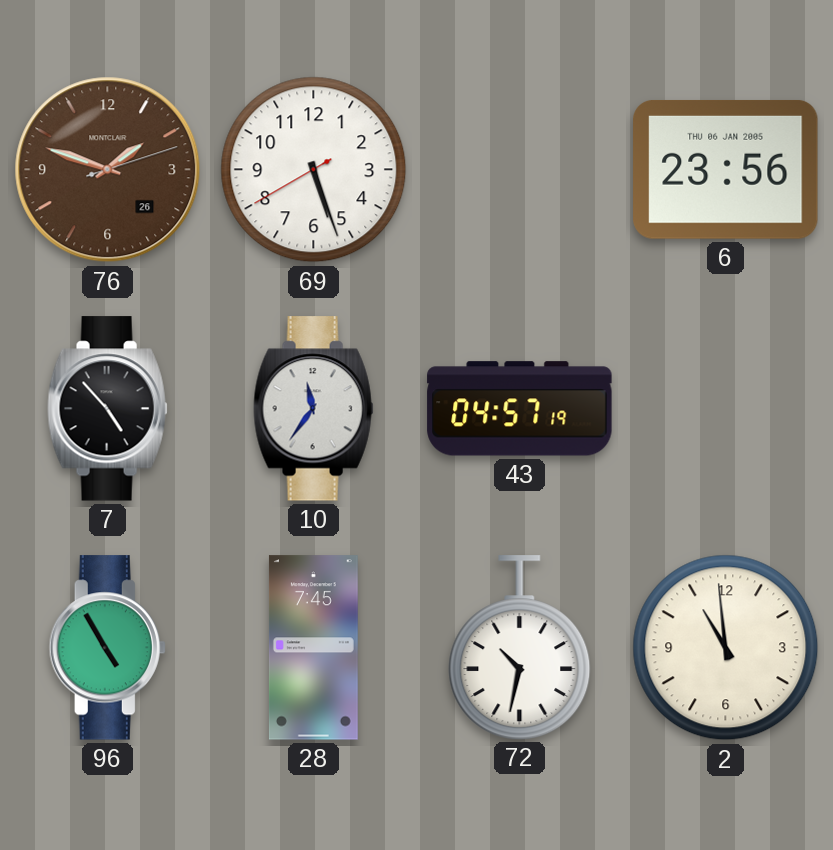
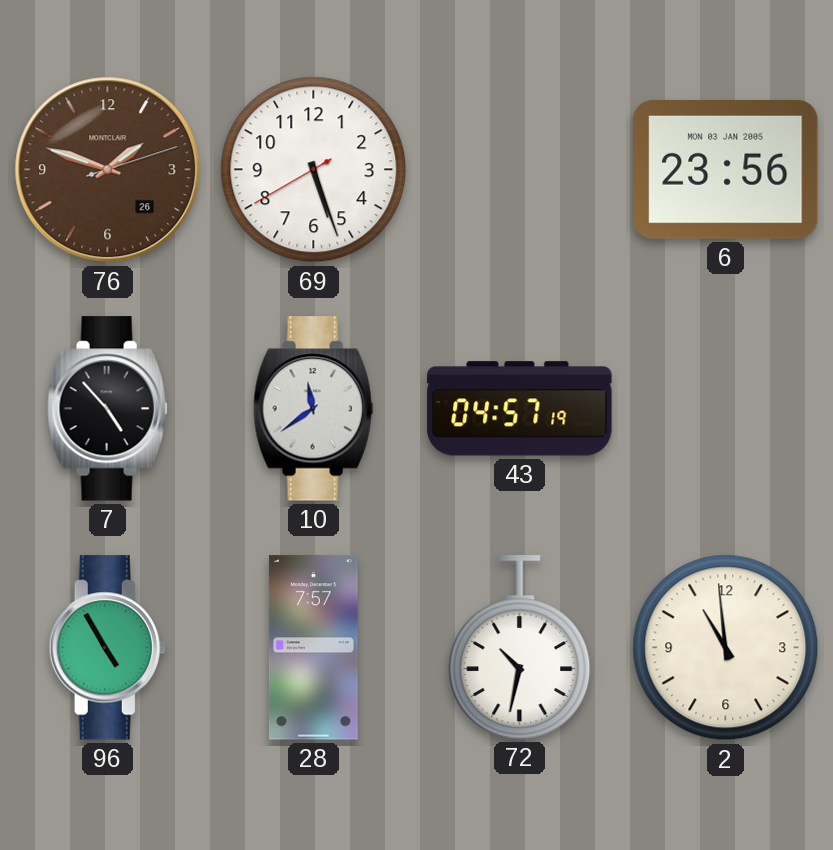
6 date: THU 06 JAN 2005 -> MON 03 JAN 2005 (726, 169)
10: 11:36 -> 11:39 (314, 409)
28: 7:45 -> 7:57 (313, 648)
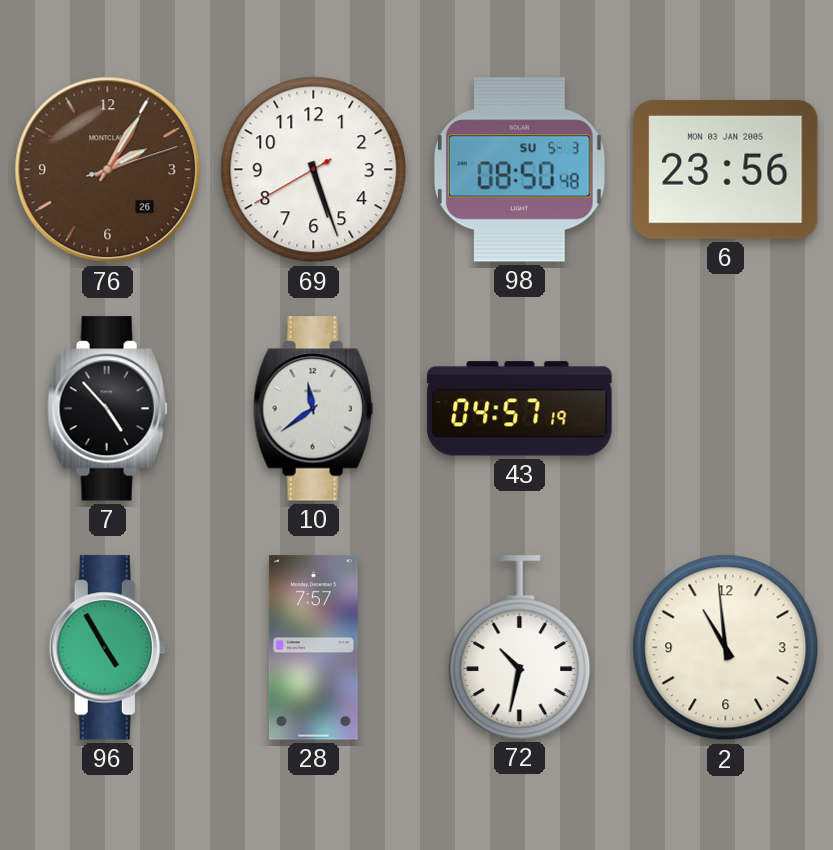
76: 1:48 -> 2:05 (108, 170)
98: none -> 08:50 (519, 170)
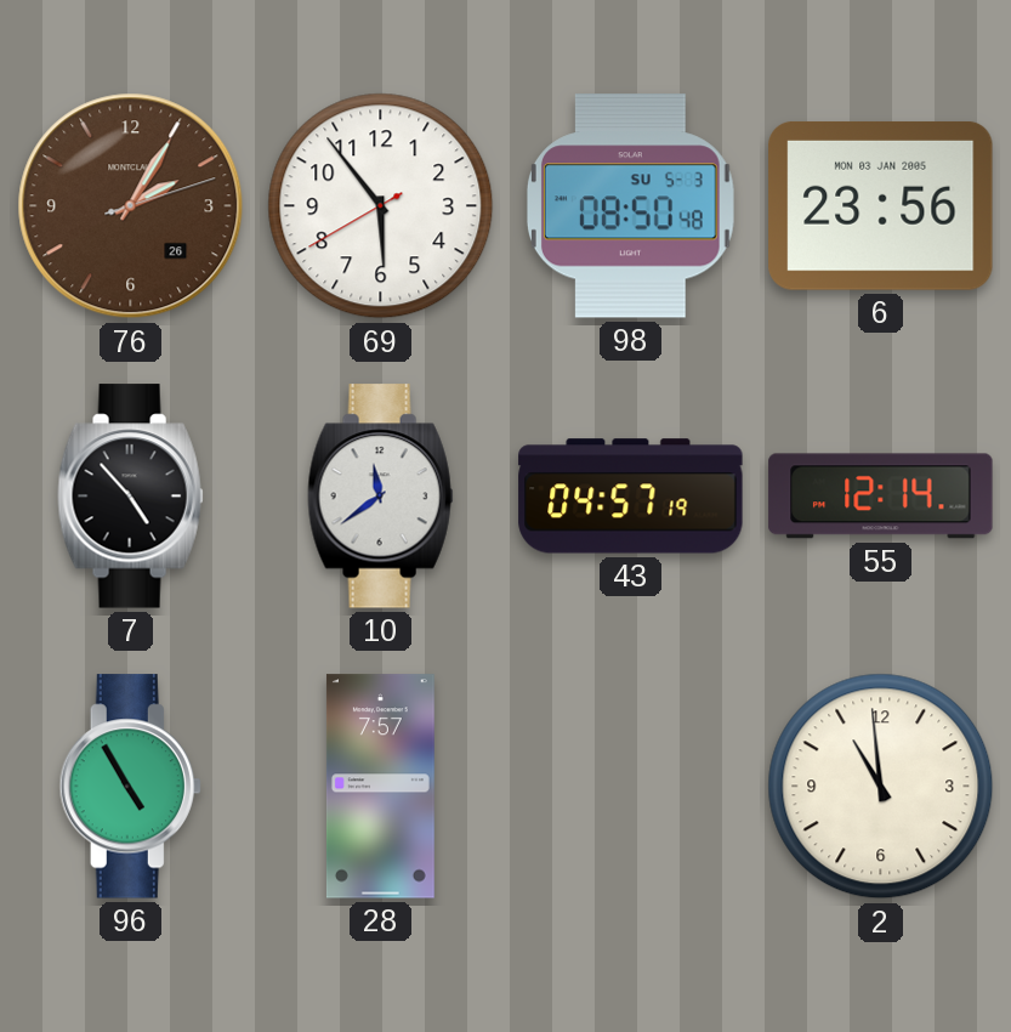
69: 5:26 -> 5:53 (381, 206)
55: none -> 12:14 (881, 497)
72: 10:32 -> none (520, 647)
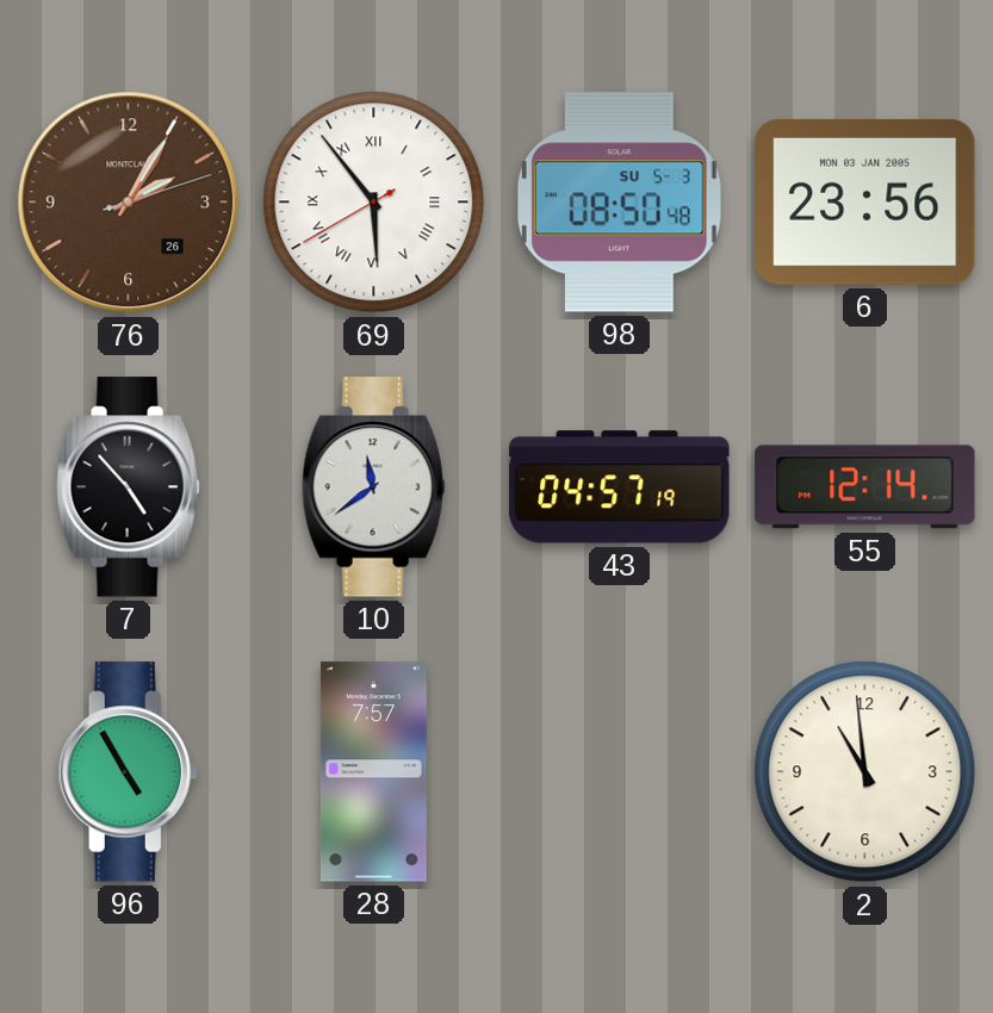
69 numerals: Arabic -> Roman (374, 203)
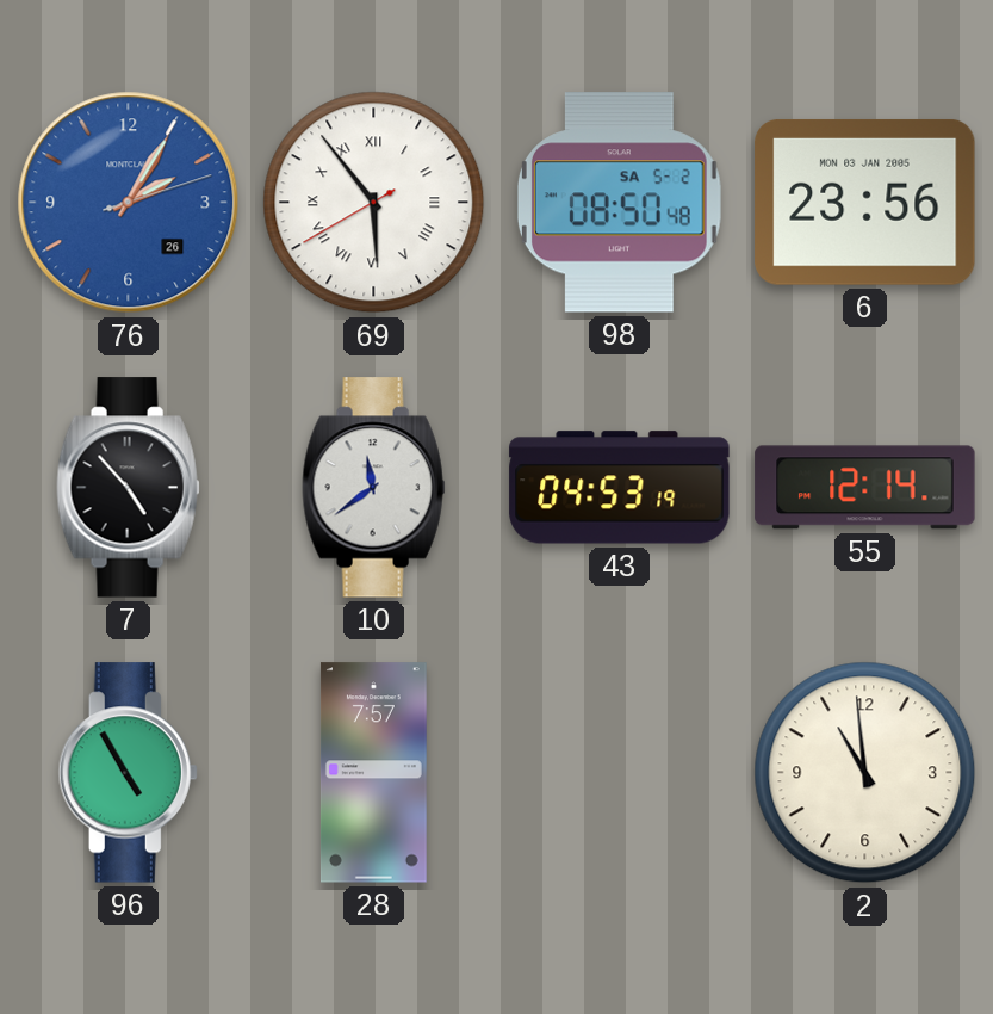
76 dial: brown -> blue (129, 203)
98 date: SU 5-3 -> SA 5-2 (619, 203)
43: 04:57 -> 04:53 (620, 488)
